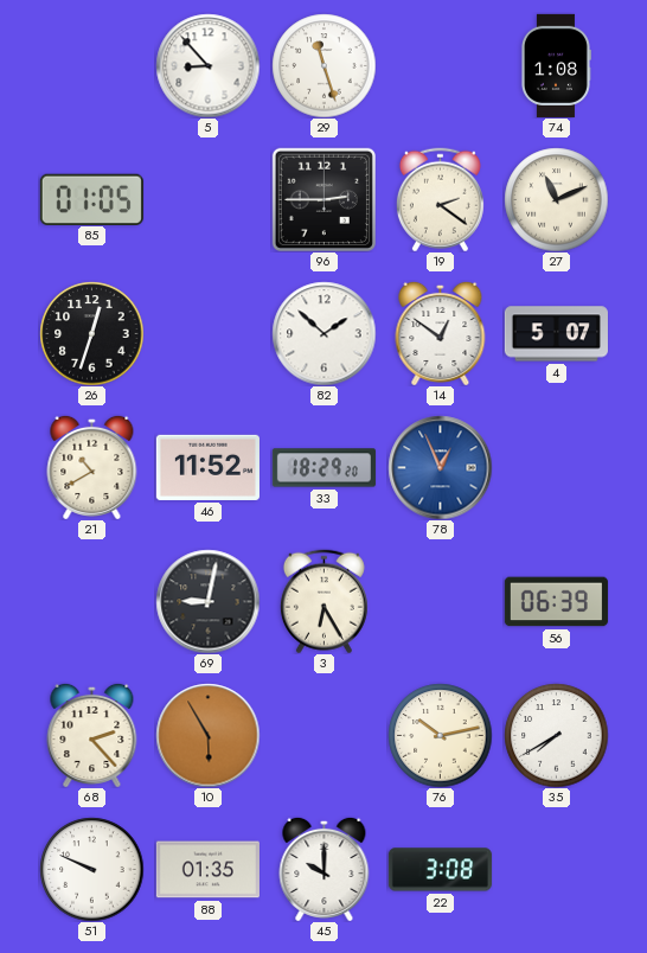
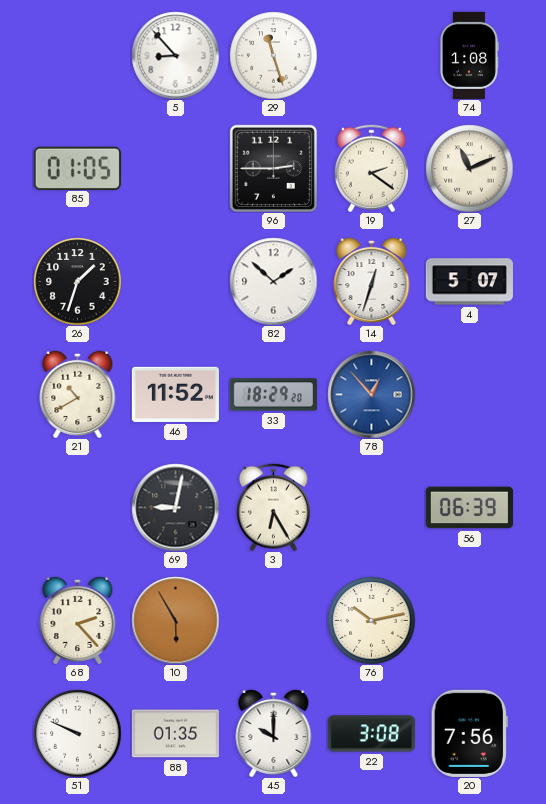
26: 12:33 -> 1:33 (77, 281)
14: 12:51 -> 12:33 (372, 281)
78: 12:56 -> 12:53 (371, 394)
35: 7:40 -> none (556, 735)
20: none -> 7:56 (469, 733)
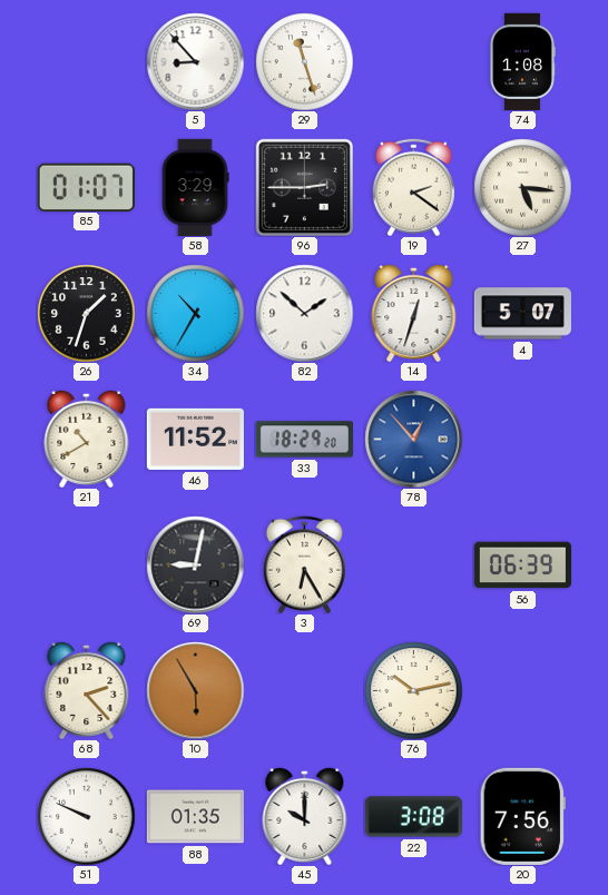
85: 01:05 -> 01:07 (86, 187)
58: none -> 3:29 (195, 187)
27: 11:11 -> 5:16 (522, 187)
34: none -> 10:35 (195, 313)
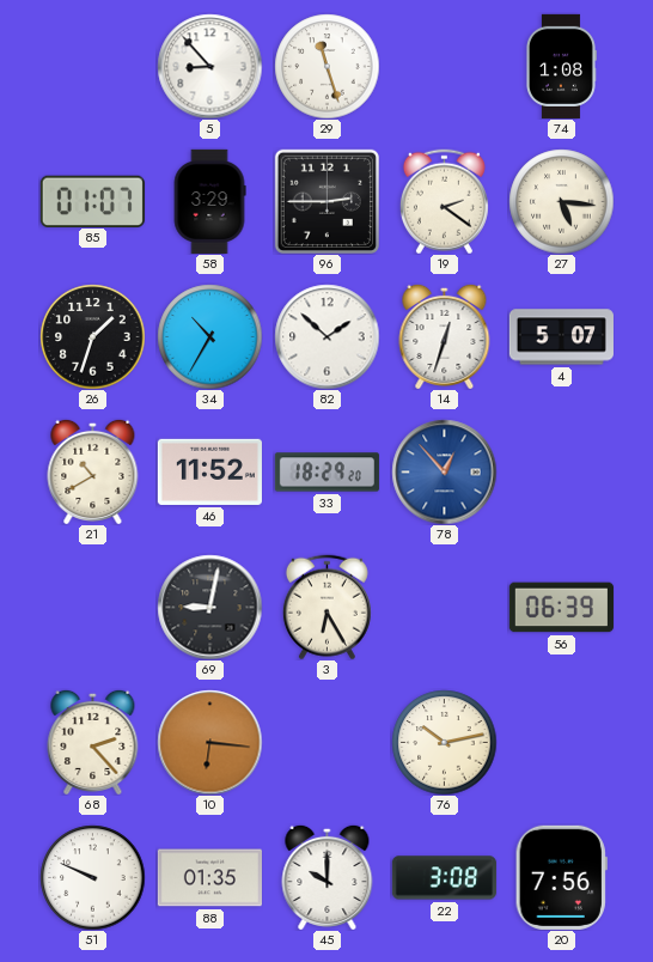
10: 5:55 -> 6:16 (209, 742)
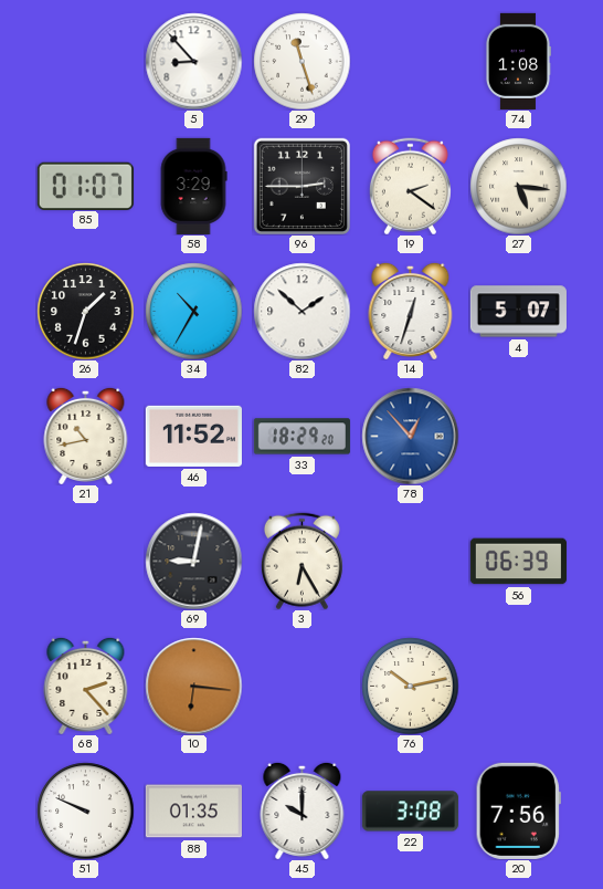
21: 10:40 -> 10:43 (86, 436)
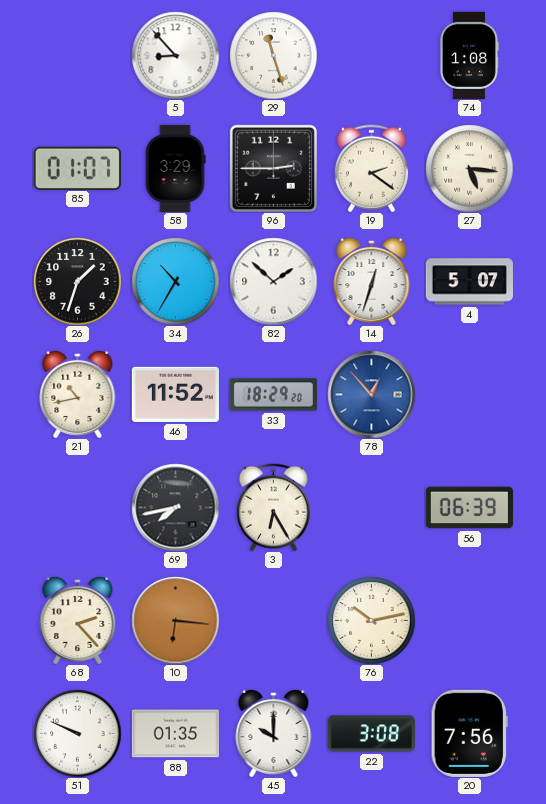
69: 9:02 -> 7:43 (175, 507)
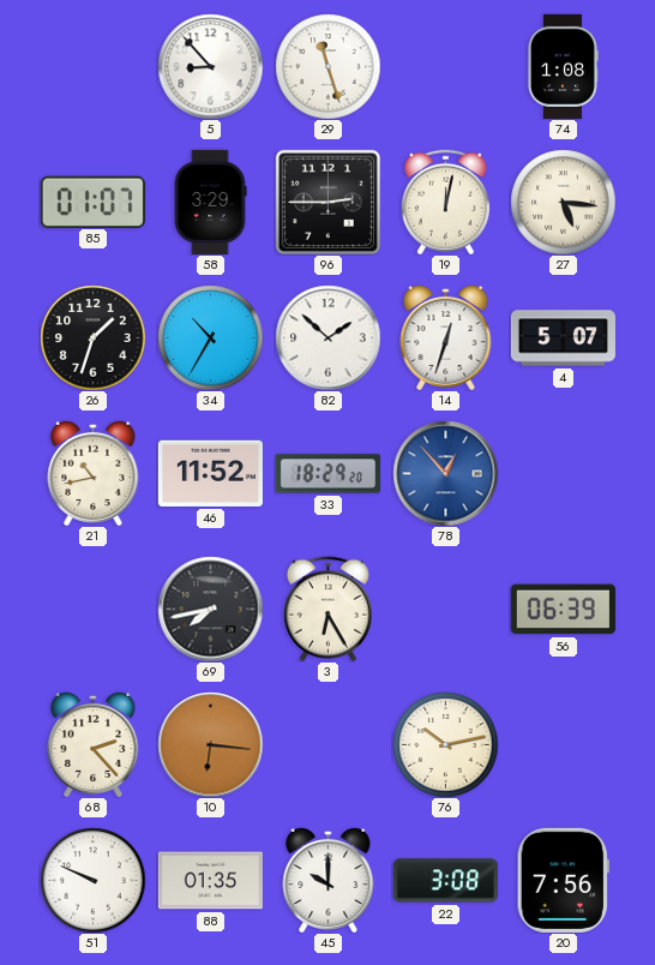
19: 2:21 -> 12:02 (445, 202)
